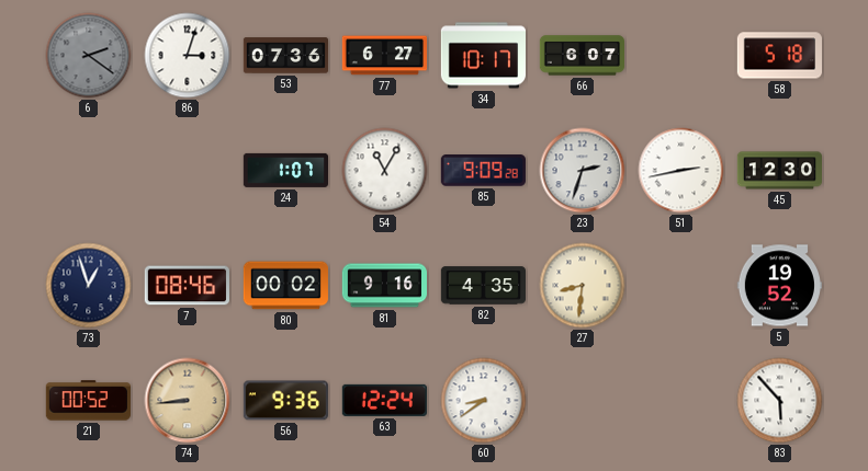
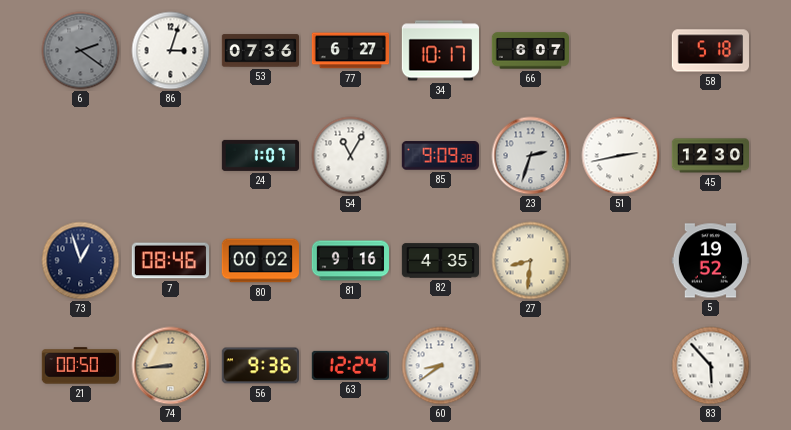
21: 00:52 -> 00:50 (80, 366)
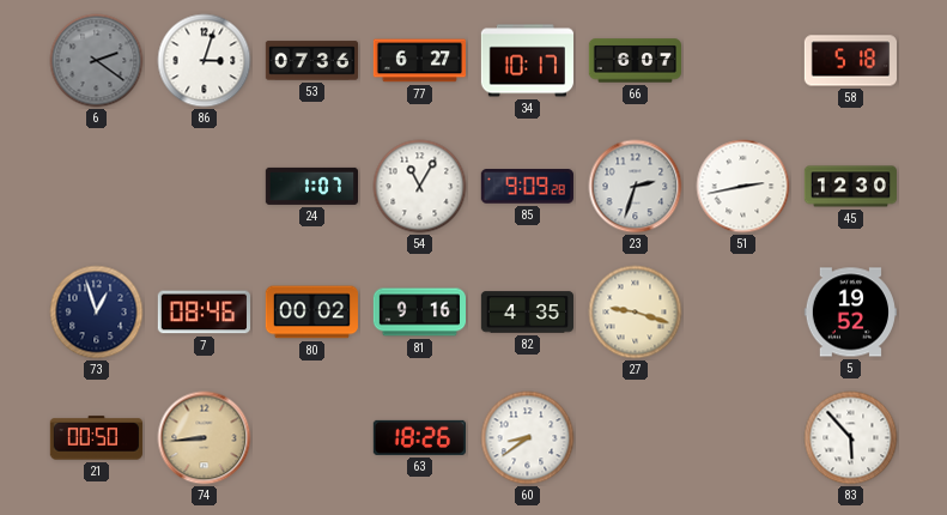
27: 8:31 -> 9:18 (636, 313)
56: 9:36 -> none (260, 366)
63: 12:24 -> 18:26 (419, 437)
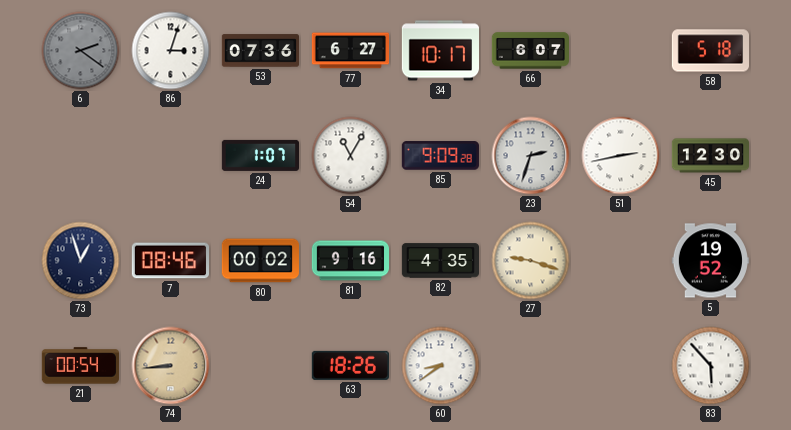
21: 00:50 -> 00:54 (80, 366)
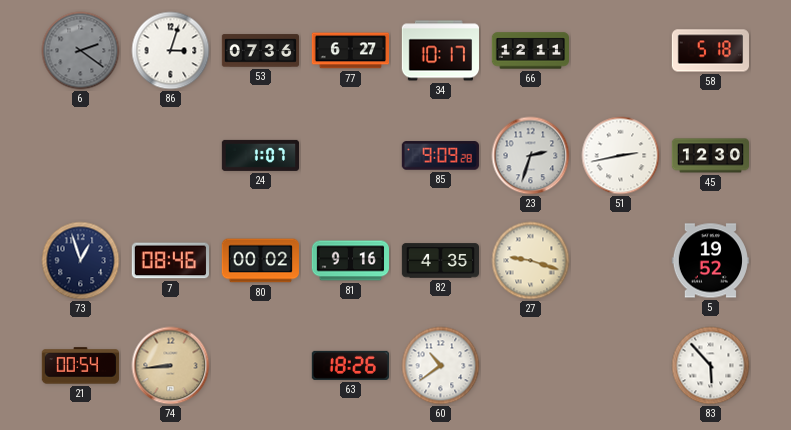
66: 6:07 -> 12:11 (530, 51)
54: 11:05 -> none (351, 156)
60: 8:39 -> 10:39 (441, 366)
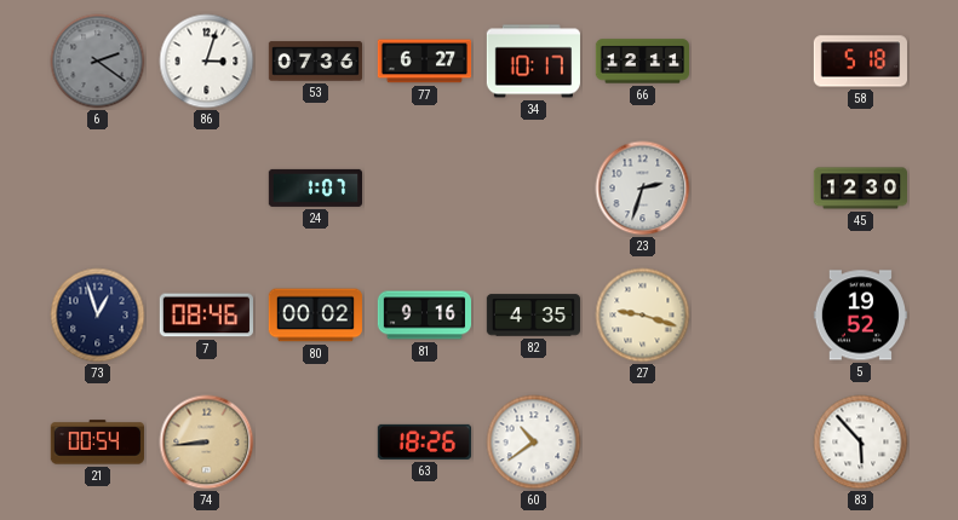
85: 9:09 -> none (440, 156)
51: 2:43 -> none (621, 156)
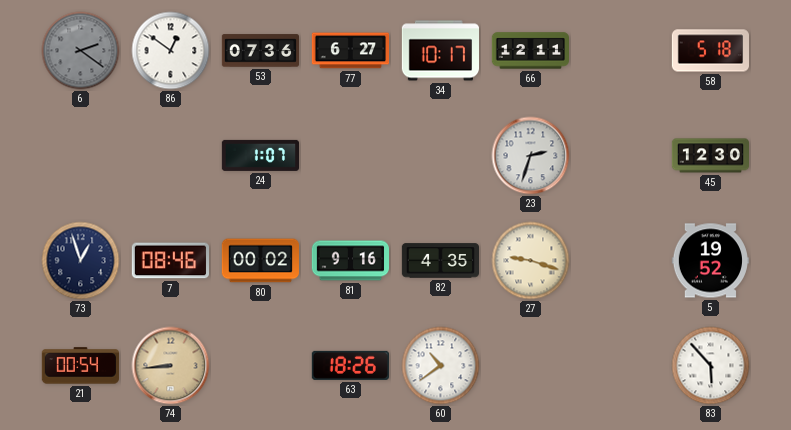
86: 3:03 -> 12:51 (171, 51)
